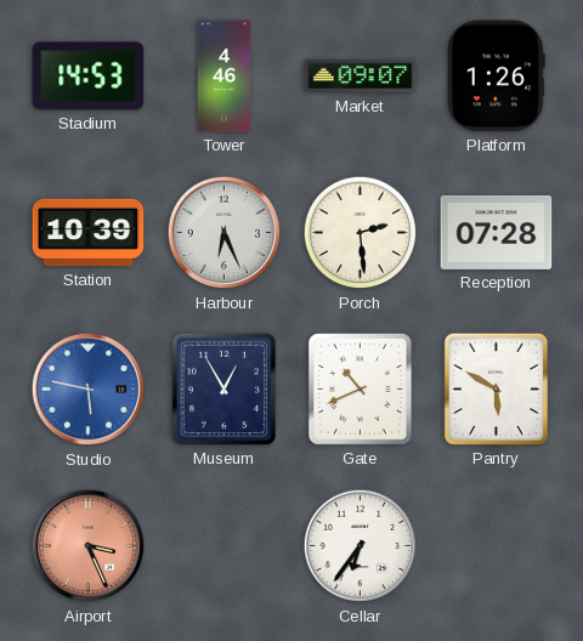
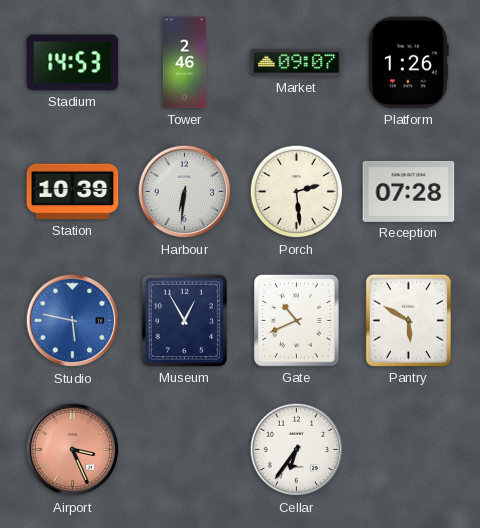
Tower: 4:46 -> 2:46 (185, 63)
Harbour: 6:26 -> 6:31 (185, 192)
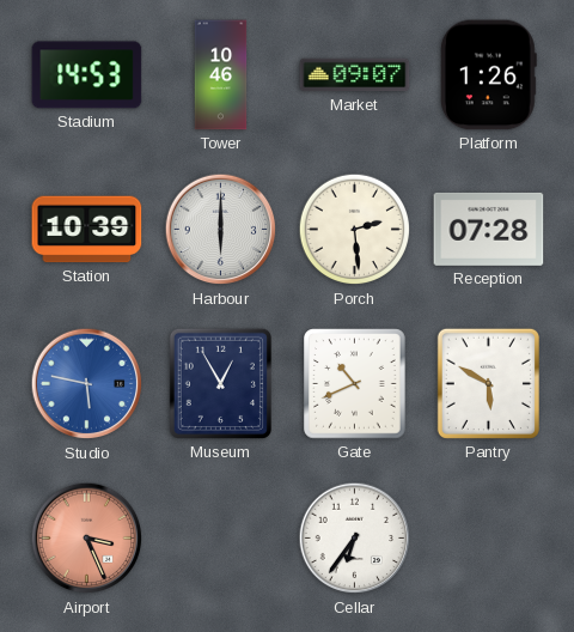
Tower: 2:46 -> 10:46 (221, 75)
Harbour: 6:31 -> 6:00 (221, 230)
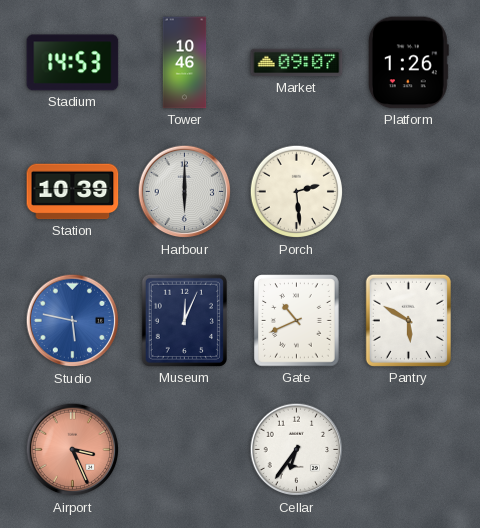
Reception: 07:28 -> none (489, 229)
Museum: 12:55 -> 12:04 (184, 320)
